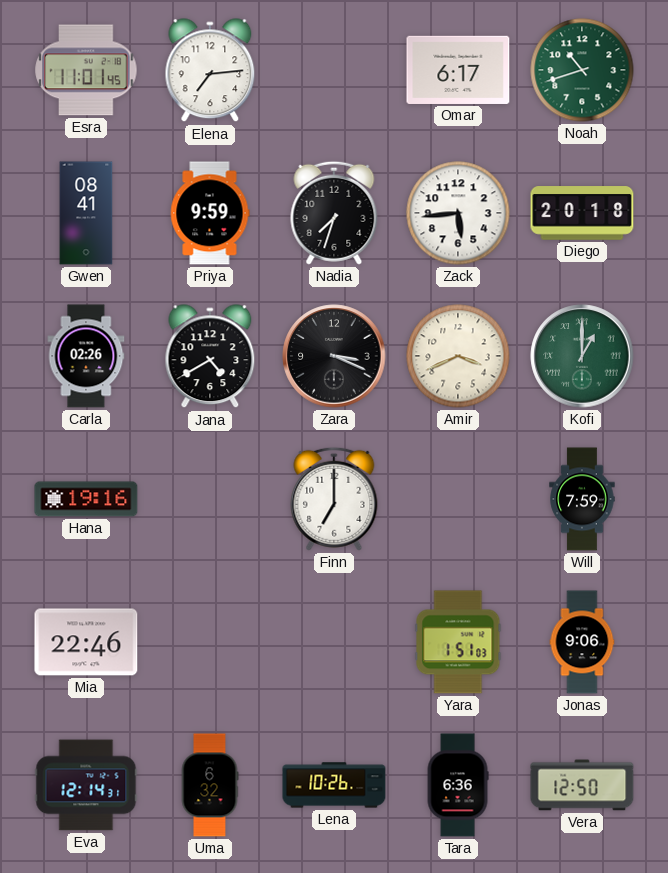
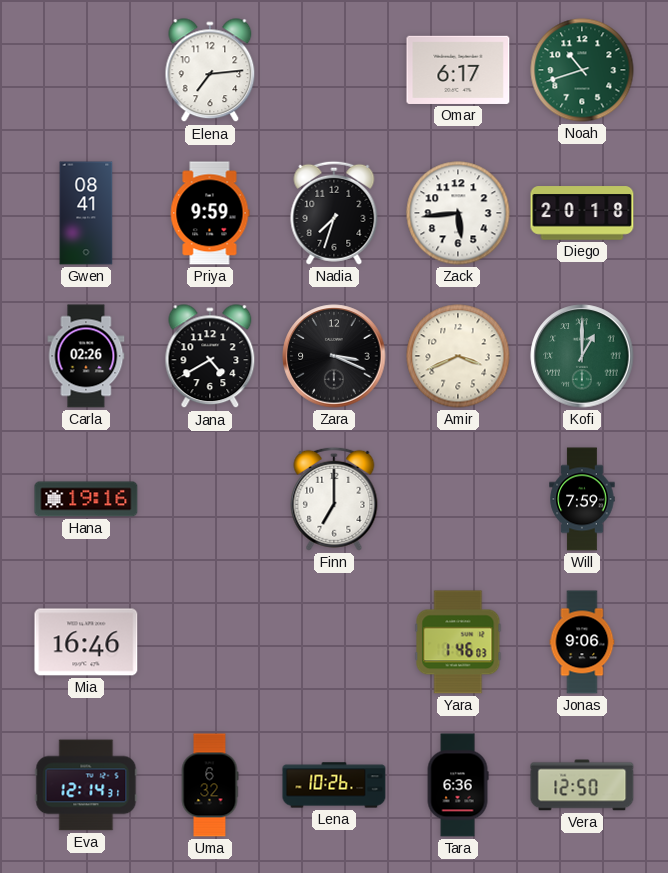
Esra: 11:01 -> none (86, 70)
Mia: 22:46 -> 16:46 (86, 642)
Yara: 1:51 -> 1:46 (458, 642)
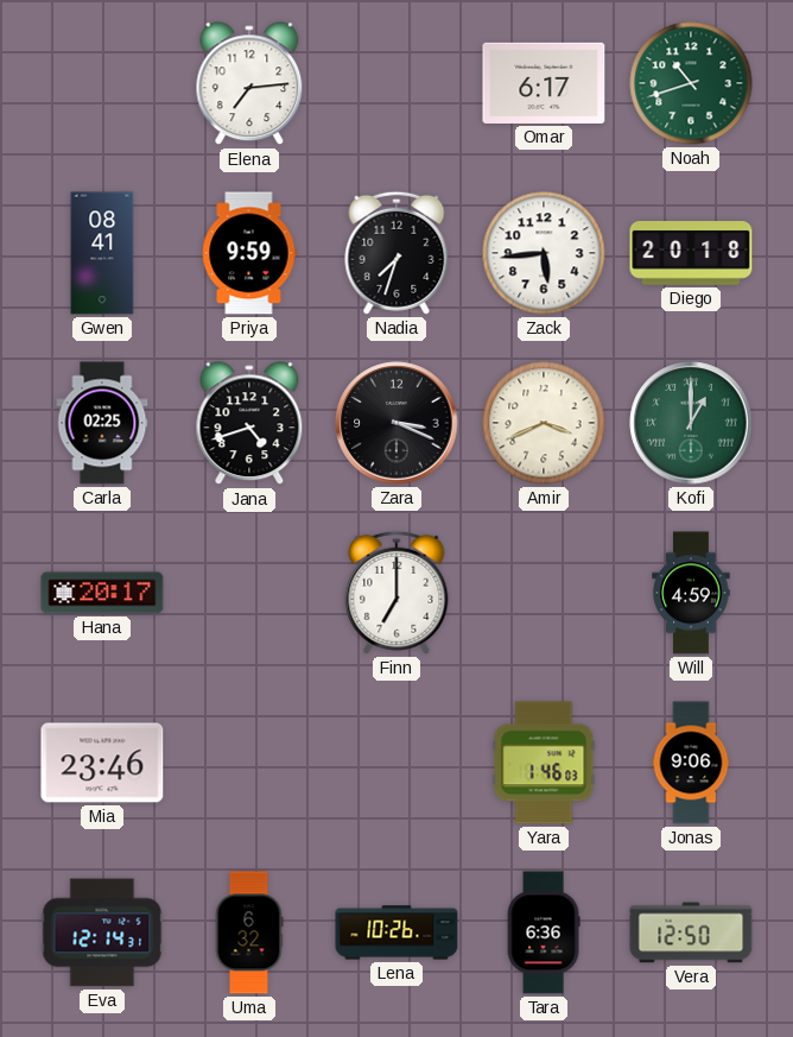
Carla: 02:26 -> 02:25 (102, 423)
Jana: 4:40 -> 4:42 (249, 424)
Hana: 19:16 -> 20:17 (102, 593)
Will: 7:59 -> 4:59 (691, 593)
Mia: 16:46 -> 23:46 (102, 763)
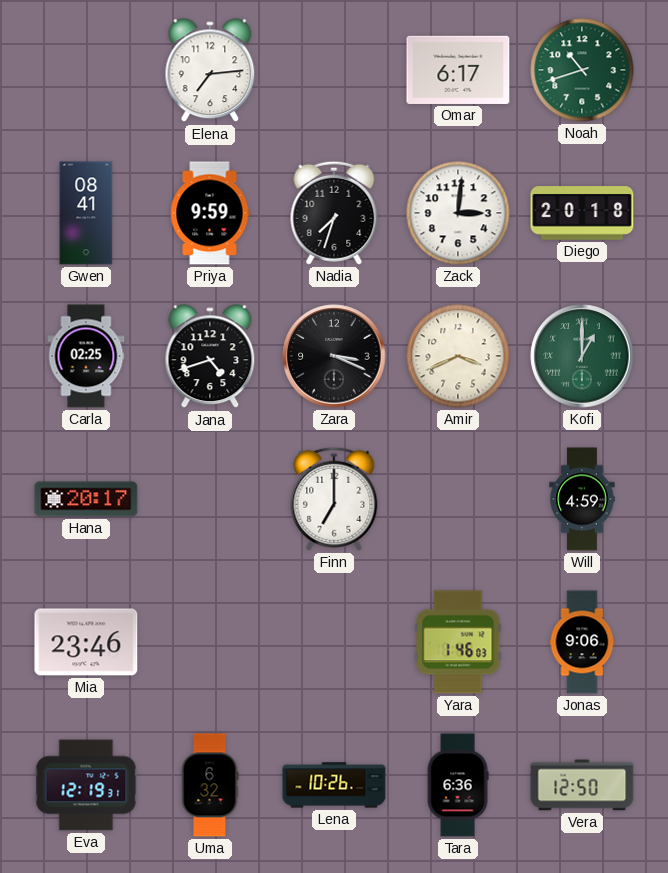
Zack: 5:44 -> 3:01 (458, 213)
Eva: 12:14 -> 12:19 (86, 785)
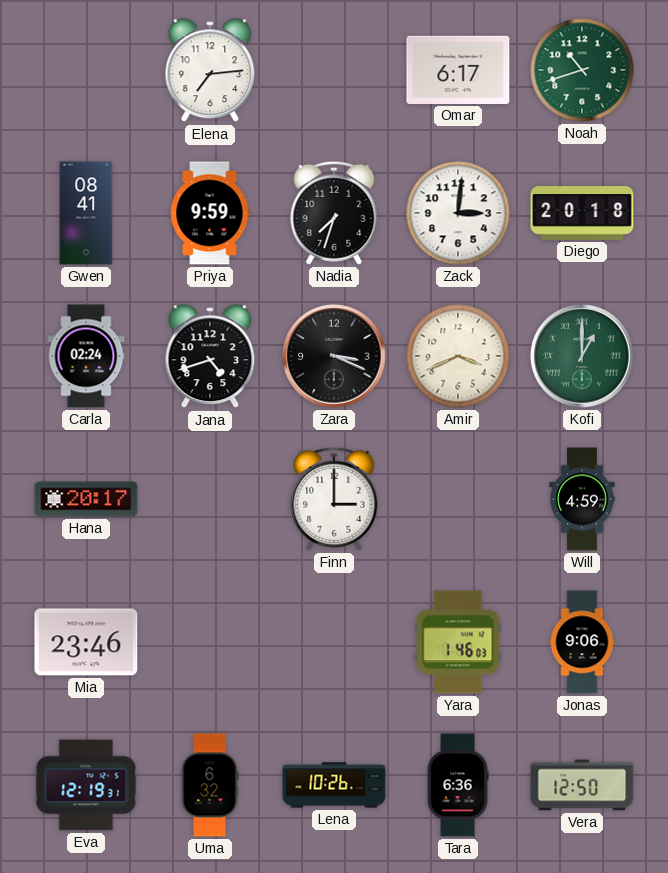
Carla: 02:25 -> 02:24 (86, 356)
Finn: 7:00 -> 3:00 (334, 499)
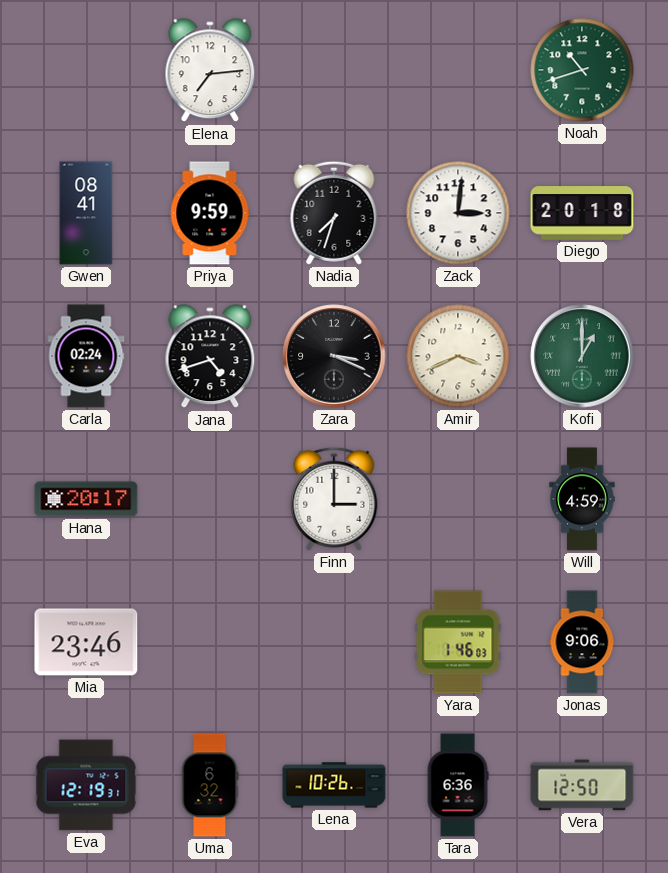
Omar: 6:17 -> none (458, 70)
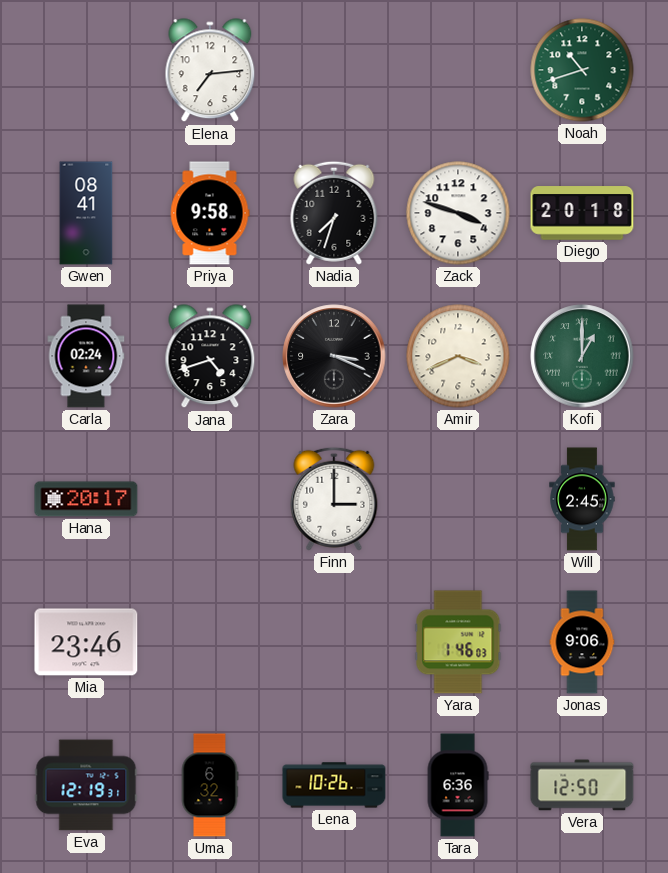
Priya: 9:59 -> 9:58 (210, 213)
Zack: 3:01 -> 3:48 (458, 213)
Will: 4:59 -> 2:45 (582, 499)
